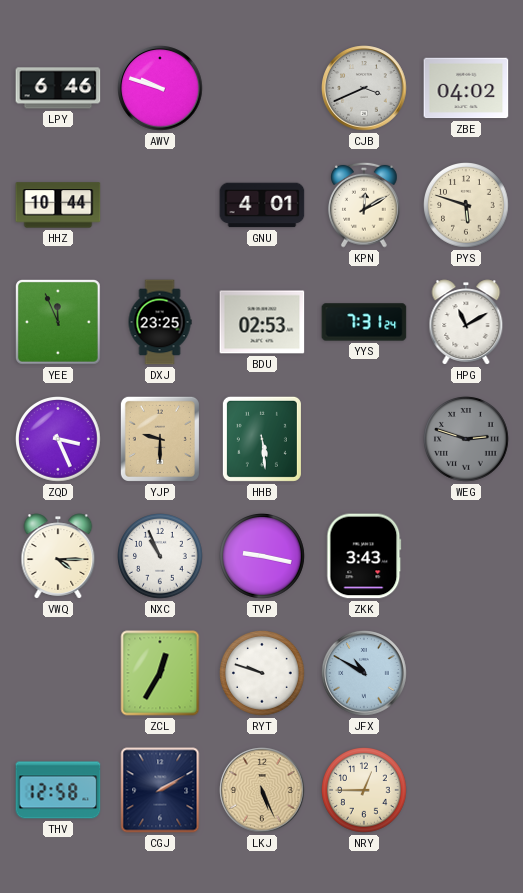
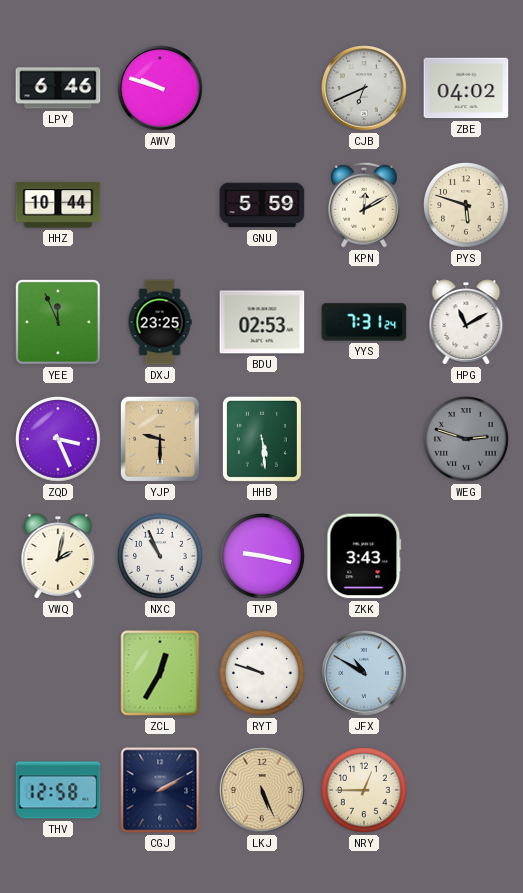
CJB: 3:41 -> 6:41 (364, 88)
GNU: 4:01 -> 5:59 (262, 205)
VWQ: 4:15 -> 2:02 (58, 556)
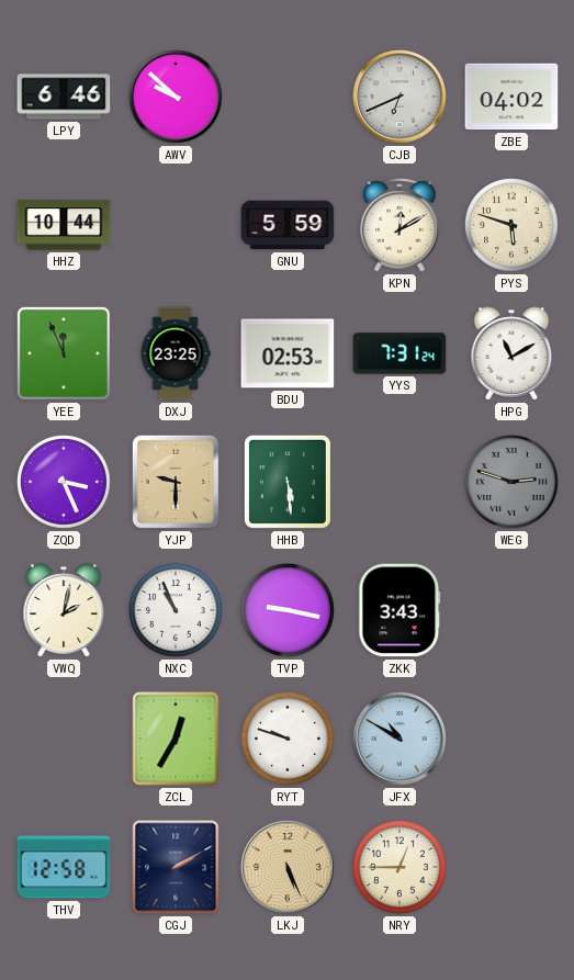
AWV: 9:48 -> 9:52 (176, 97)
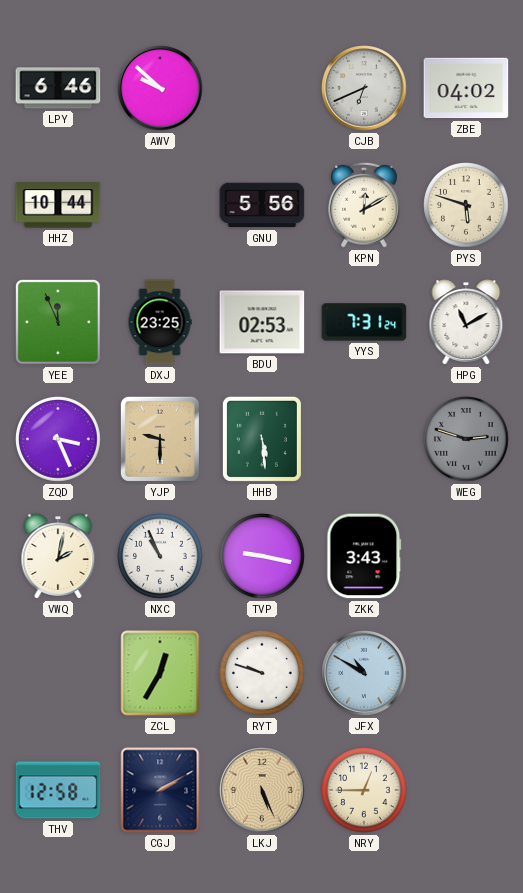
GNU: 5:59 -> 5:56 (262, 205)
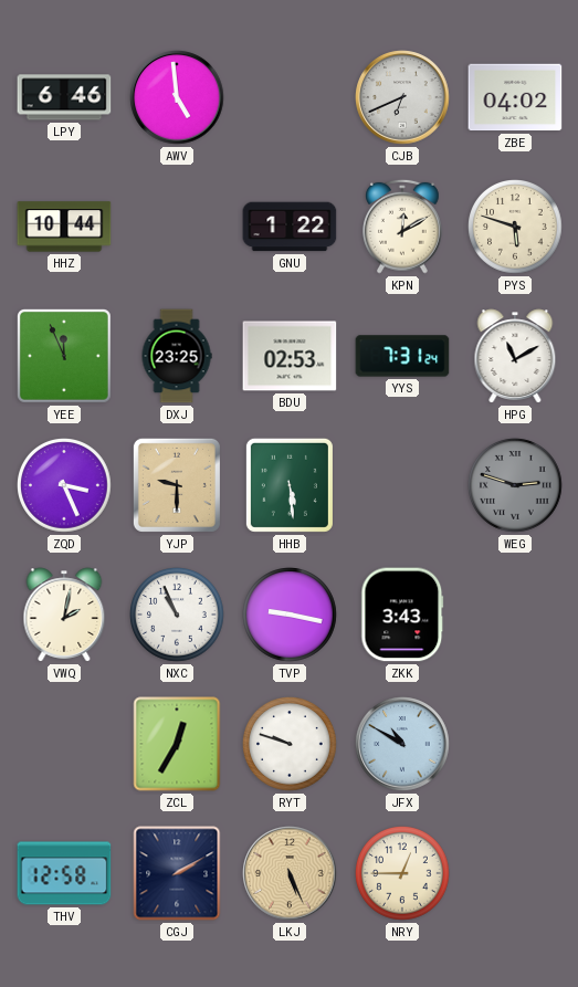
AWV: 9:52 -> 4:59 (177, 97)
GNU: 5:56 -> 1:22 (290, 227)
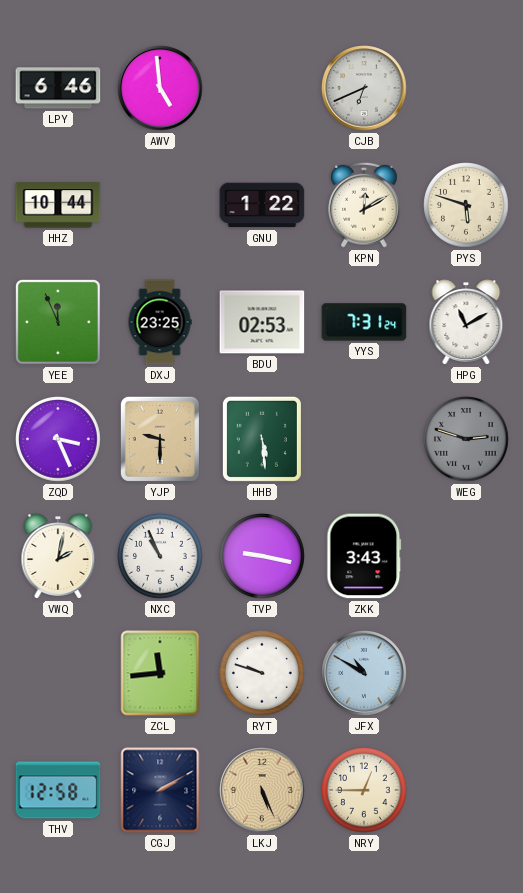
ZBE: 04:02 -> none (515, 97)
ZCL: 12:35 -> 11:44 (160, 673)
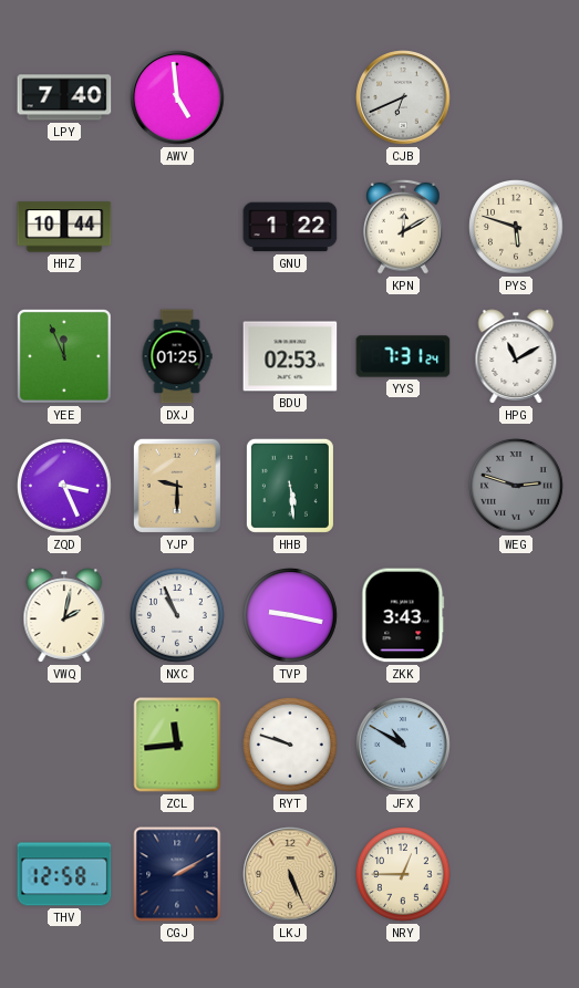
LPY: 6:46 -> 7:40 (64, 97)
DXJ: 23:25 -> 01:25 (177, 356)
